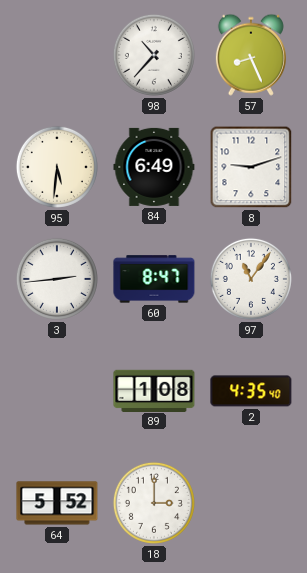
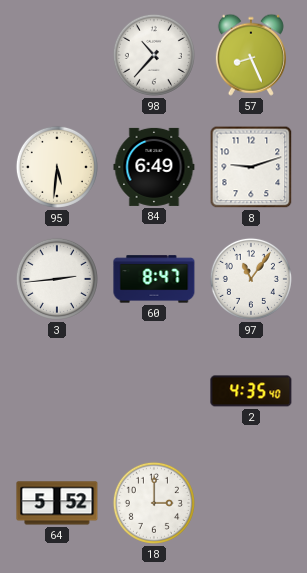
89: 1:08 -> none (154, 390)
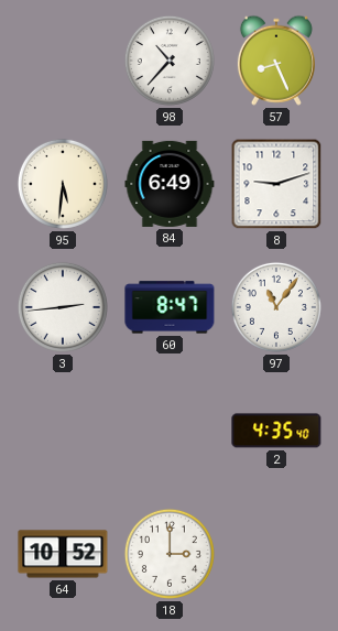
64: 5:52 -> 10:52 (63, 554)
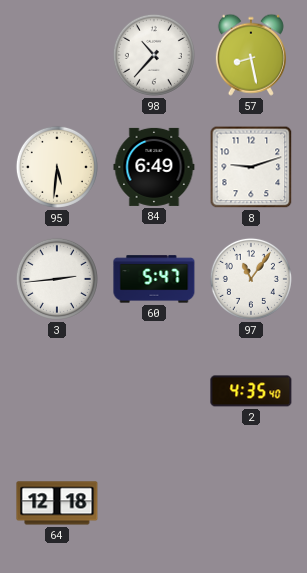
57: 8:26 -> 8:28 (251, 55)
60: 8:47 -> 5:47 (154, 279)
64: 10:52 -> 12:18 (57, 503)
18: 3:00 -> none (170, 554)
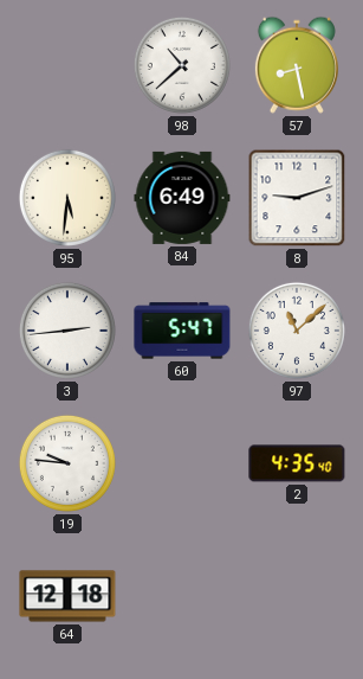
98: 10:37 -> 10:38 (182, 65)
97: 11:06 -> 11:08 (297, 331)
19: none -> 9:46 (67, 463)
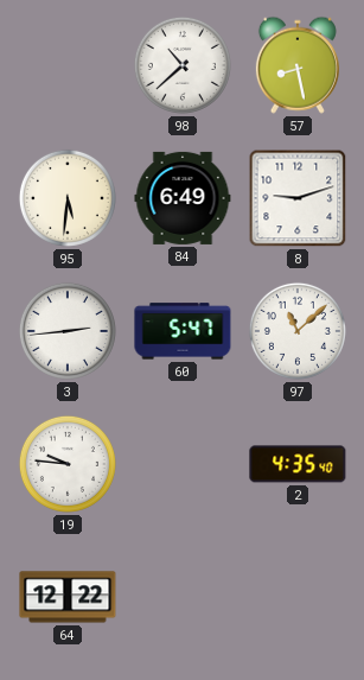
64: 12:18 -> 12:22 (68, 597)
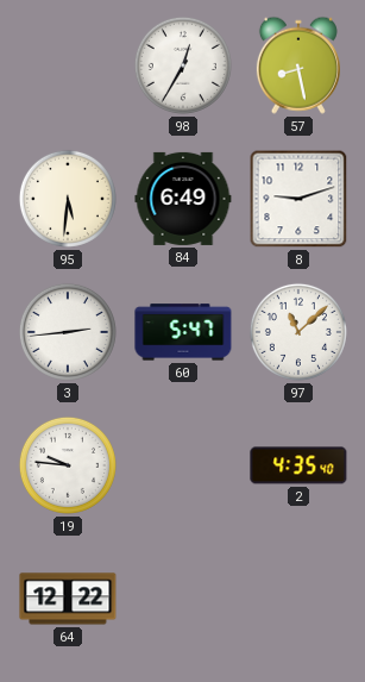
98: 10:38 -> 12:35 (183, 65)
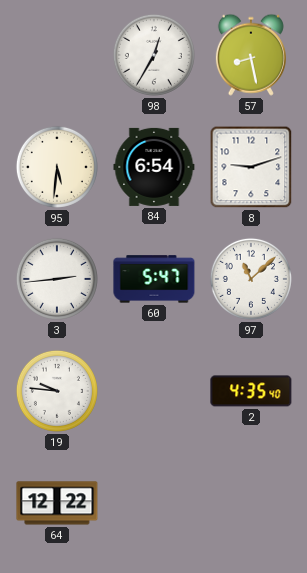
84: 6:49 -> 6:54 (154, 167)
